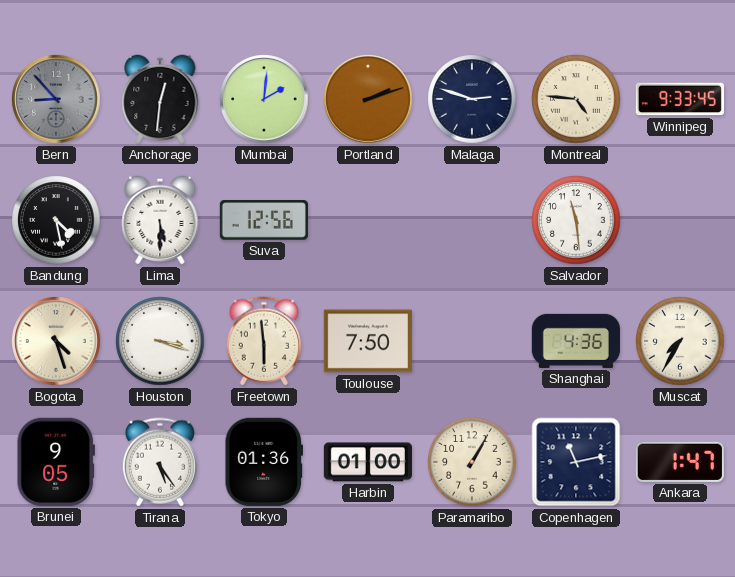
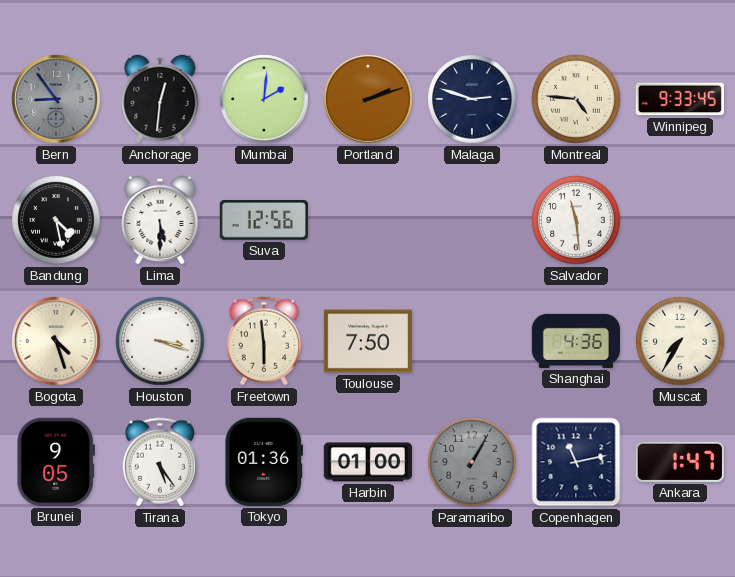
Bern: 8:53 -> 8:54 (56, 99)
Paramaribo dial: cream -> grey (472, 462)
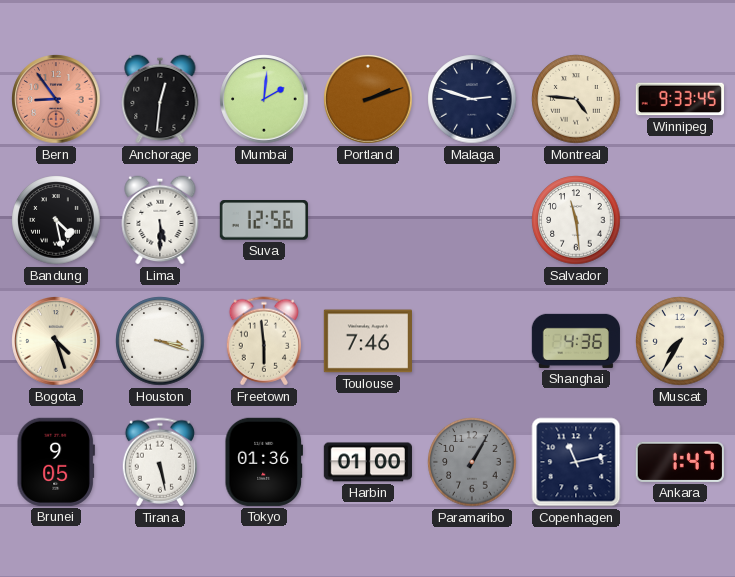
Bern dial: grey -> salmon (56, 99)
Toulouse: 7:50 -> 7:46 (368, 341)
Tirana: 5:24 -> 5:28 (160, 462)
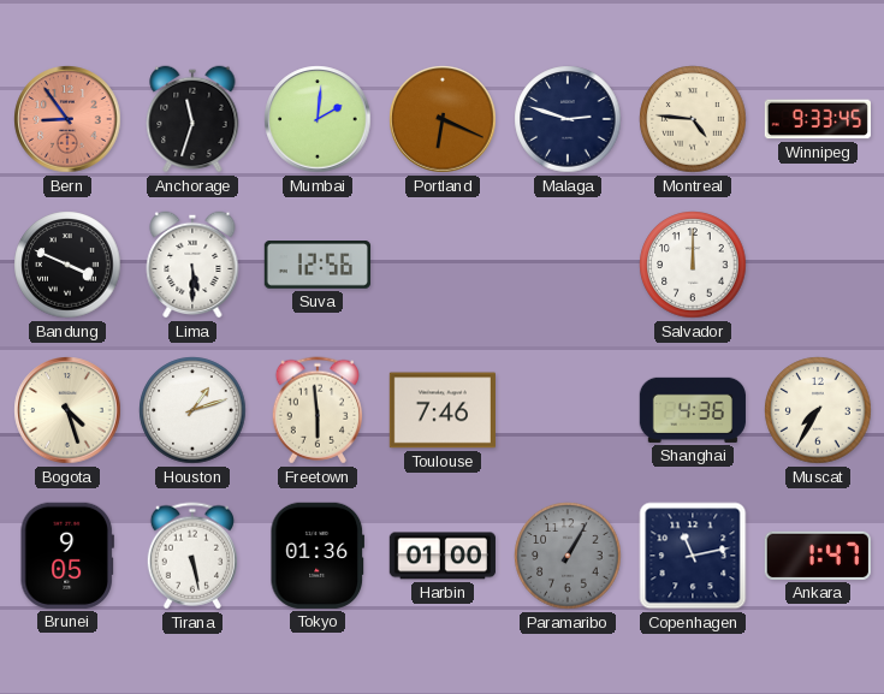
Anchorage: 12:31 -> 11:33 (192, 119)
Portland: 2:12 -> 6:19 (443, 119)
Bandung: 4:28 -> 3:49 (67, 265)
Salvador: 11:29 -> 12:00 (693, 265)
Houston: 3:18 -> 1:12 (192, 410)
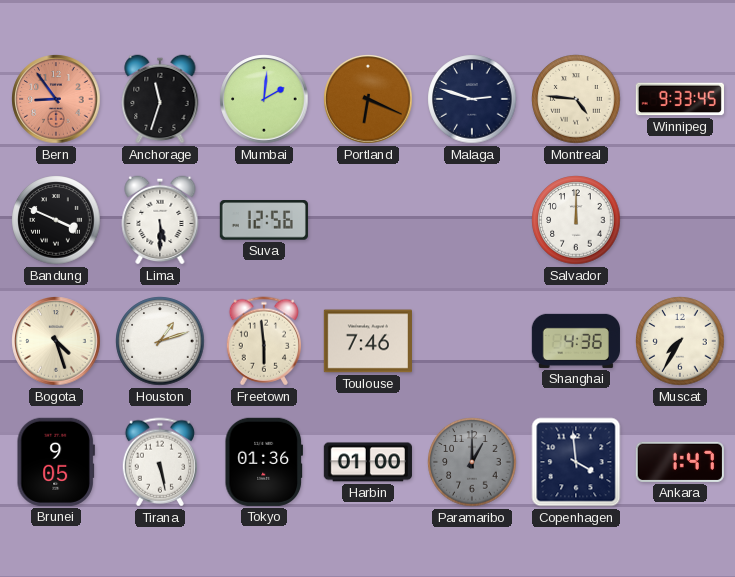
Paramaribo: 1:05 -> 1:00 (472, 462)
Copenhagen: 11:13 -> 3:59 (576, 462)
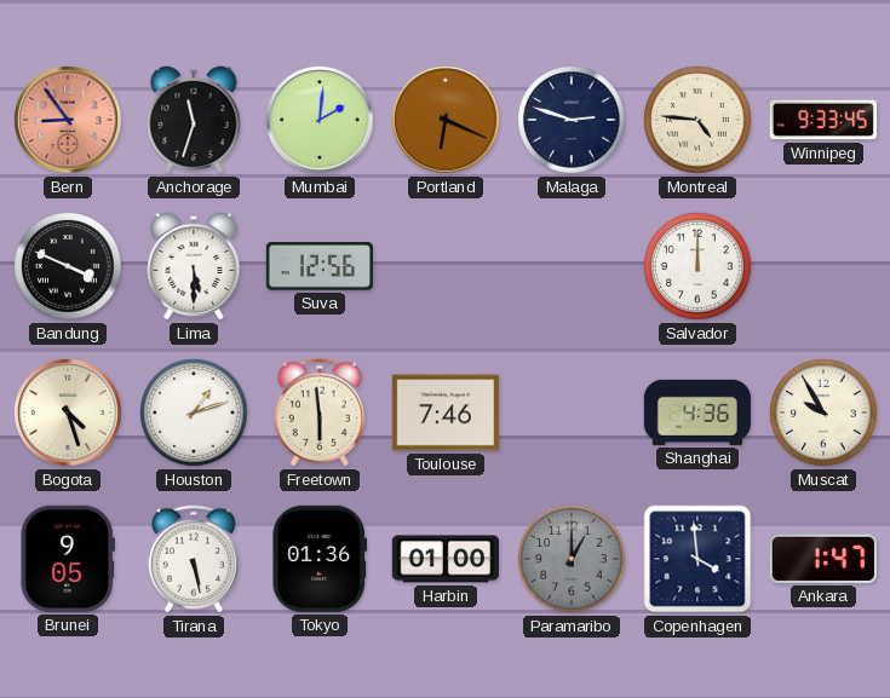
Muscat: 7:35 -> 9:55 (823, 413)
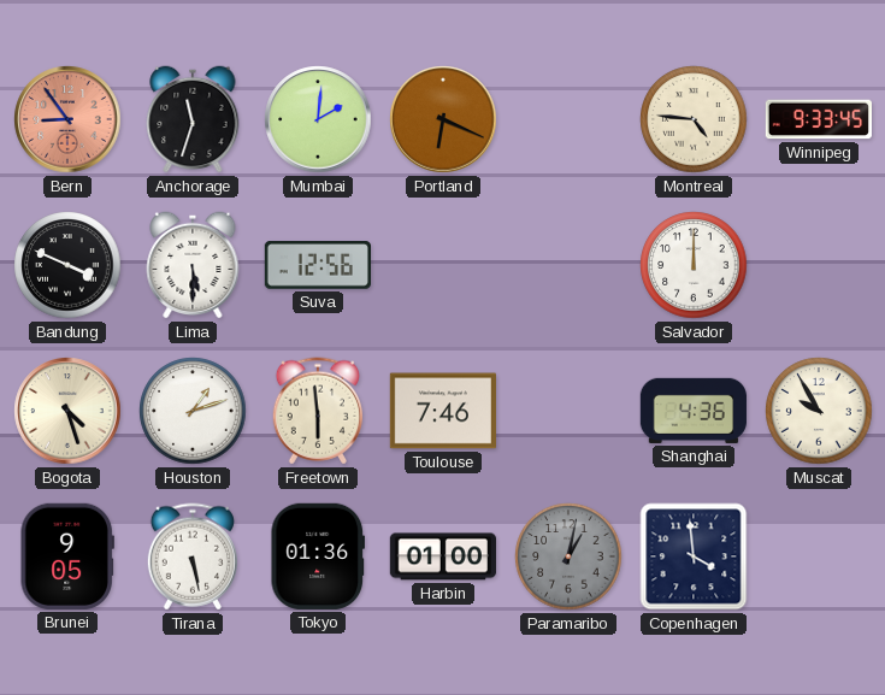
Malaga: 2:48 -> none (572, 120)
Paramaribo: 1:00 -> 1:02 (568, 556)
Ankara: 1:47 -> none (823, 559)
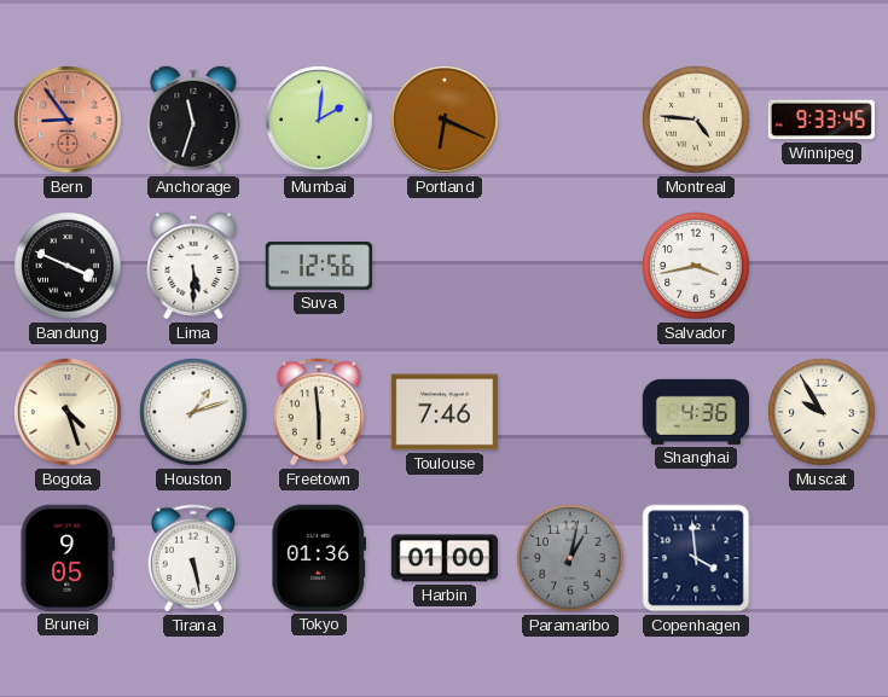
Salvador: 12:00 -> 3:43 (696, 266)
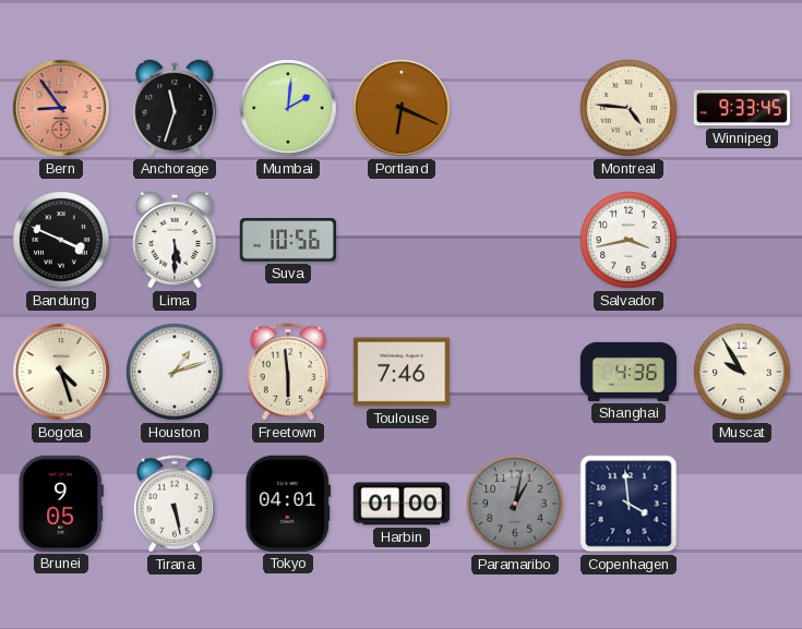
Suva: 12:56 -> 10:56 (288, 240)
Tokyo: 01:36 -> 04:01 (287, 504)
